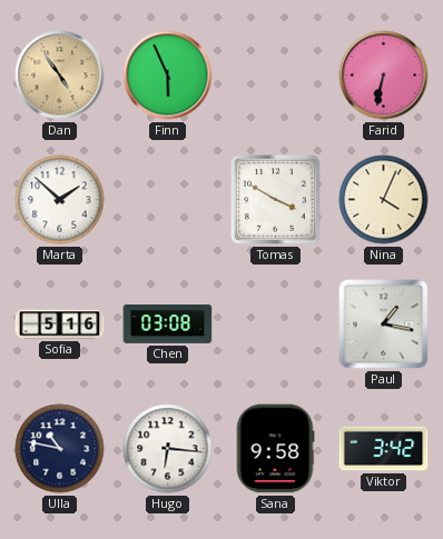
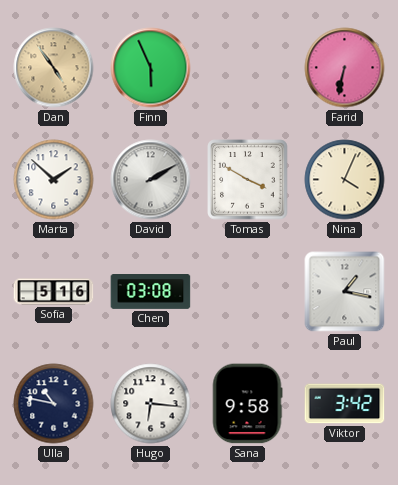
David: none -> 2:10 (151, 180)
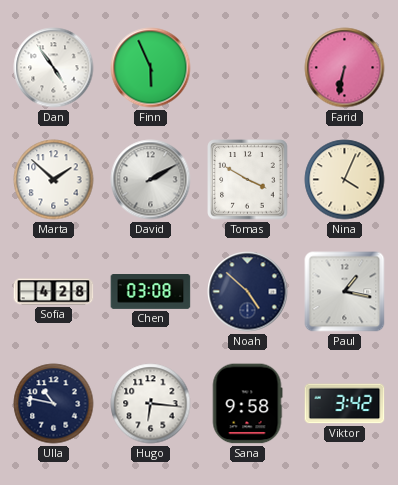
Dan dial: champagne -> white (54, 68)
Sofia: 5:16 -> 4:28 (54, 292)
Noah: none -> 4:52 (248, 292)
